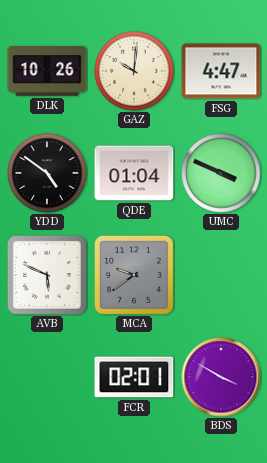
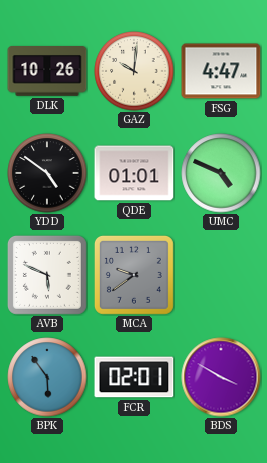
QDE: 01:04 -> 01:01 (134, 173)
UMC: 3:49 -> 4:49 (221, 173)
BPK: none -> 5:54 (47, 377)
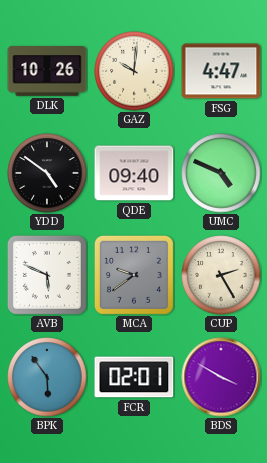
QDE: 01:01 -> 09:40 (134, 173)
CUP: none -> 2:25 (221, 275)
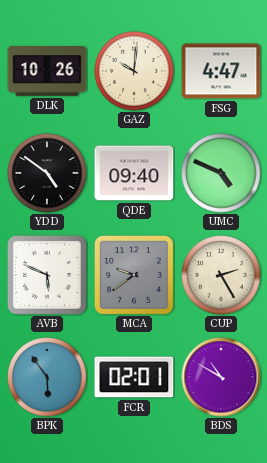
BDS: 3:50 -> 10:50 (221, 377)
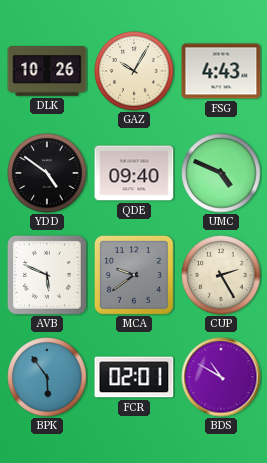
GAZ: 10:01 -> 10:05 (134, 71)
FSG: 4:47 -> 4:43 (221, 71)
